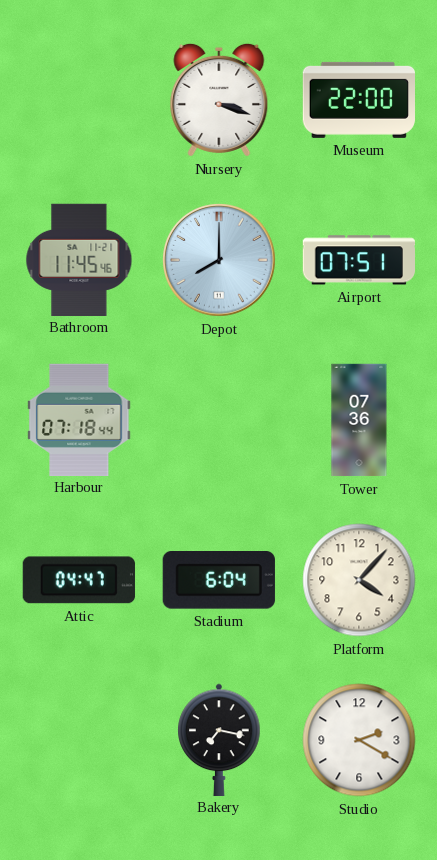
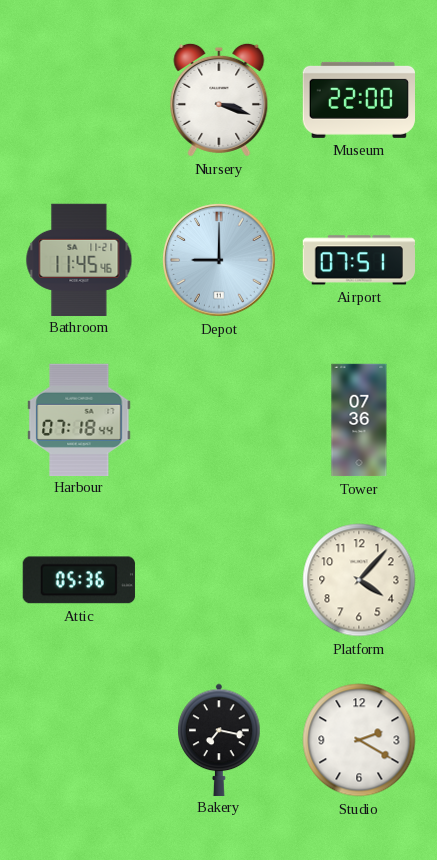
Depot: 8:00 -> 9:00 (220, 261)
Attic: 04:47 -> 05:36 (79, 580)
Stadium: 6:04 -> none (219, 581)
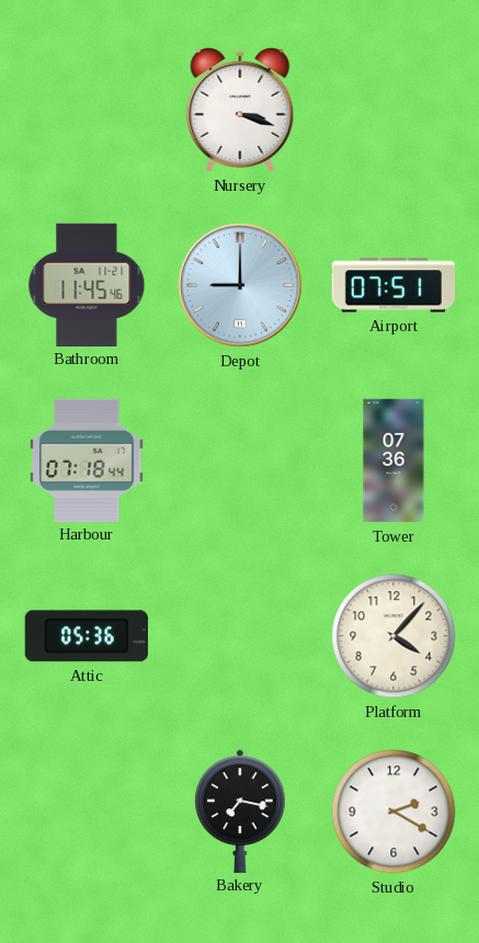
Museum: 22:00 -> none (358, 100)
